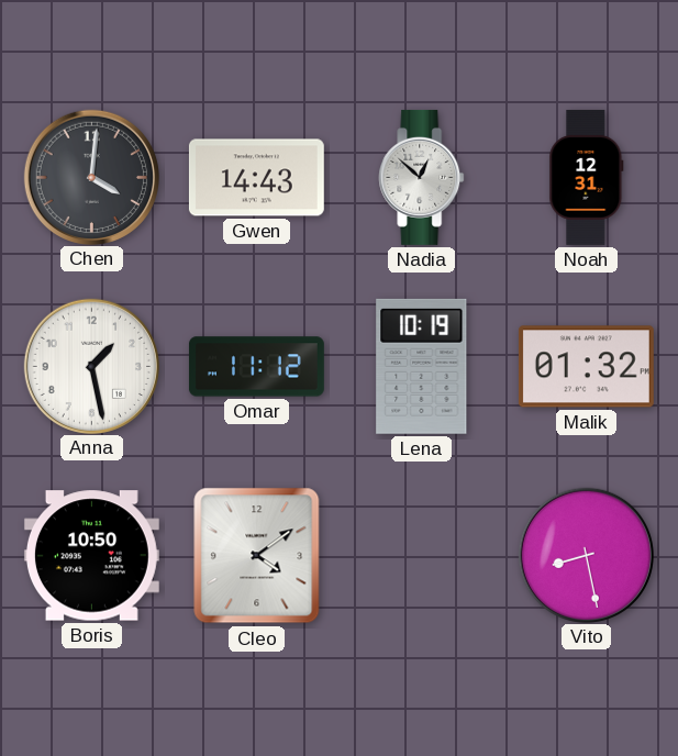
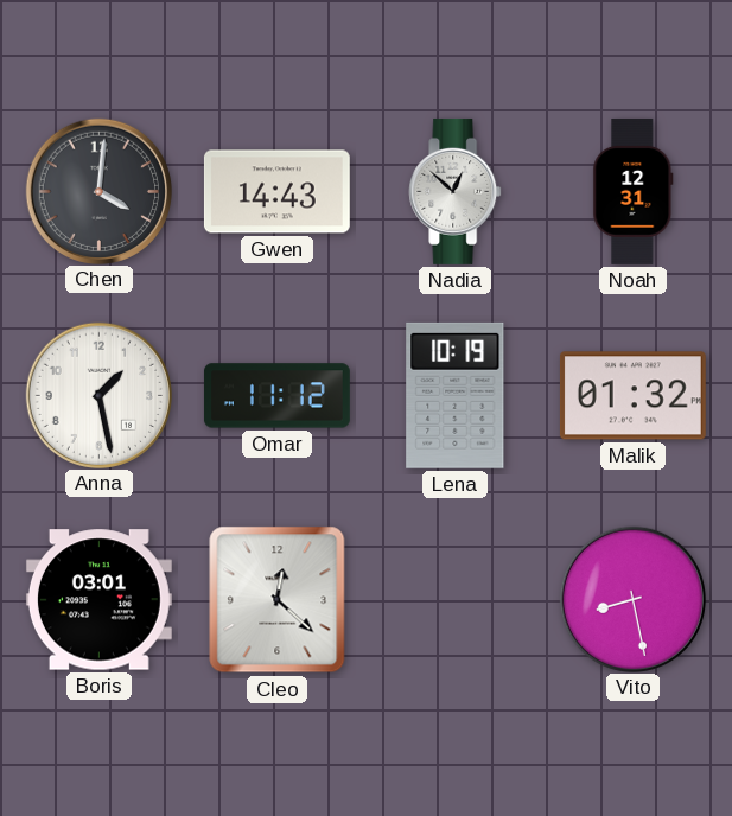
Boris: 10:50 -> 03:01 (98, 600)
Cleo: 4:09 -> 12:22 (278, 600)
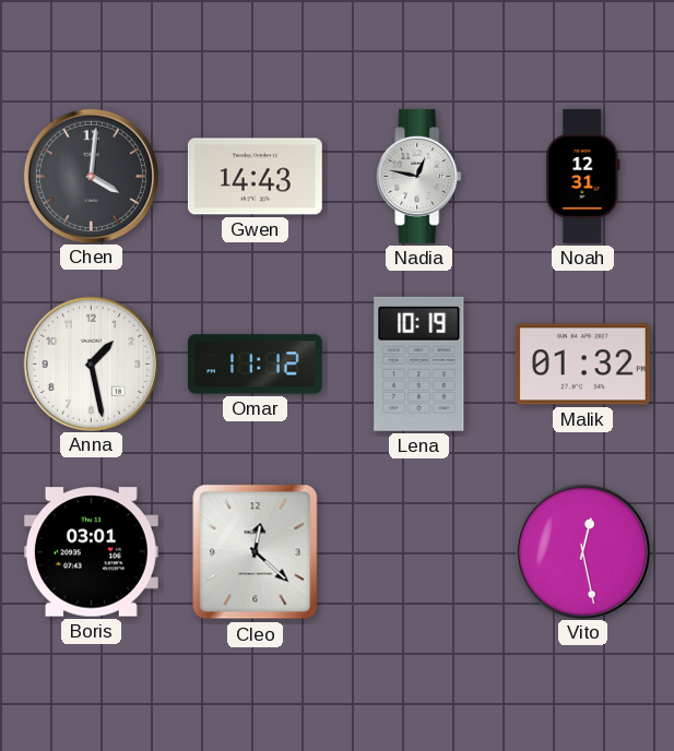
Nadia: 12:52 -> 12:47 (419, 176)
Vito: 8:28 -> 12:28 (582, 551)
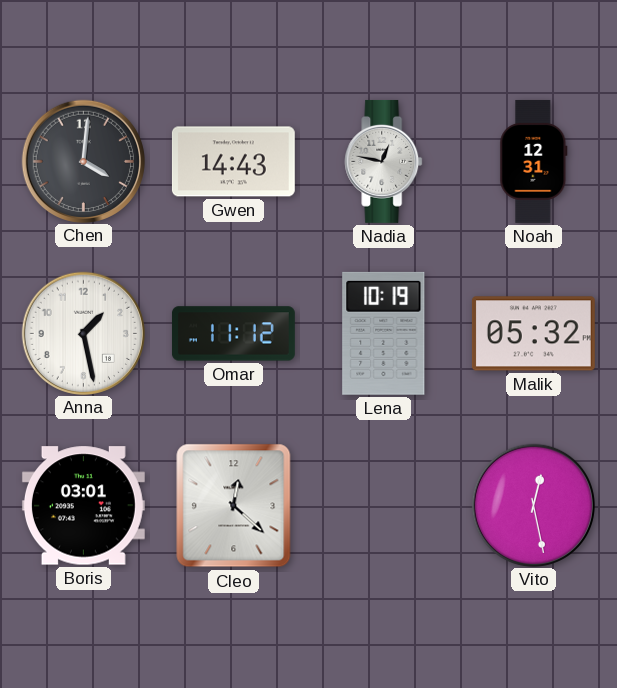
Malik: 01:32 -> 05:32 (533, 334)
